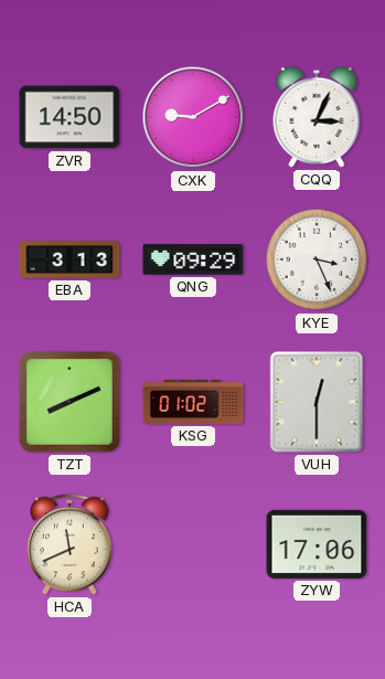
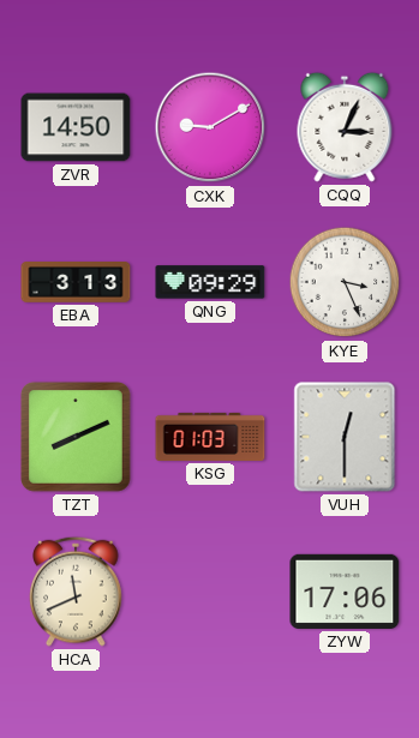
KSG: 01:02 -> 01:03 (210, 437)
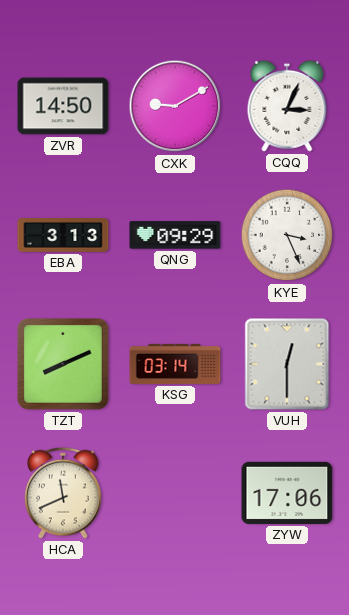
KSG: 01:03 -> 03:14 (175, 364)
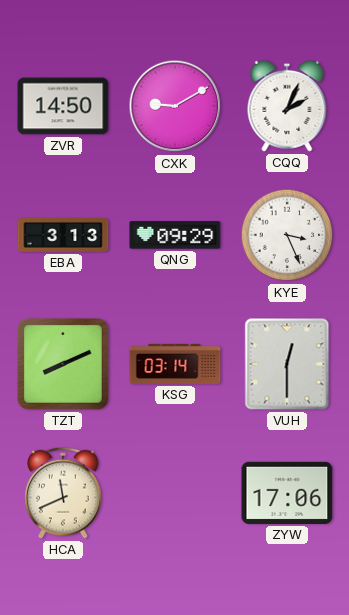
CQQ: 3:04 -> 2:04 (287, 106)
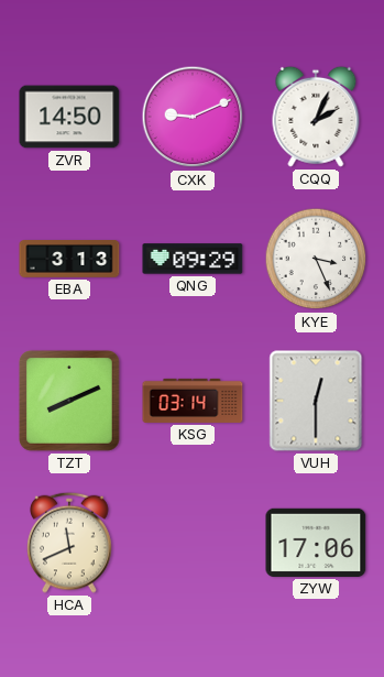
CXK: 9:10 -> 9:11 (193, 117)
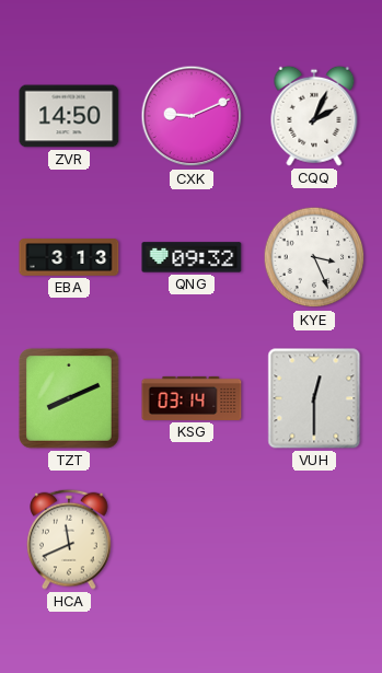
QNG: 09:29 -> 09:32 (192, 257)
ZYW: 17:06 -> none (316, 543)
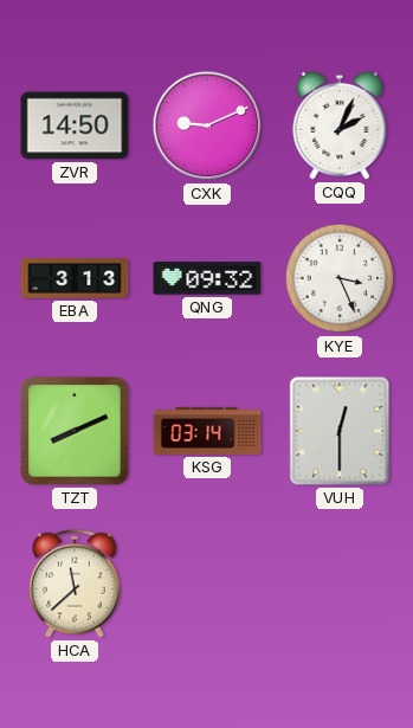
HCA: 11:41 -> 11:38 (75, 584)
